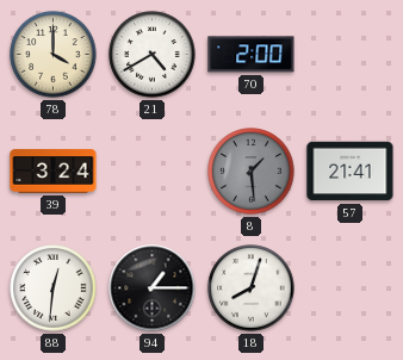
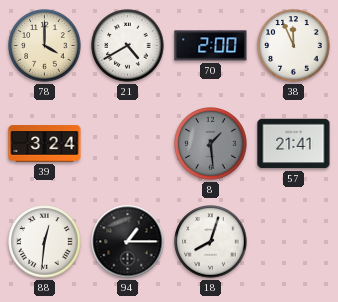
38: none -> 11:56 (294, 46)
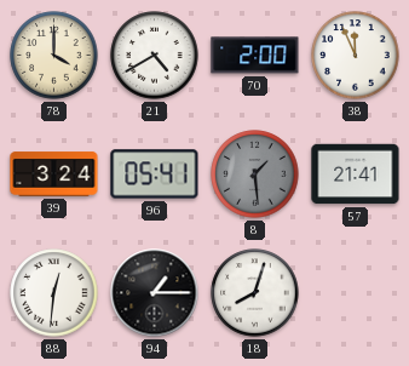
96: none -> 05:41 (155, 175)
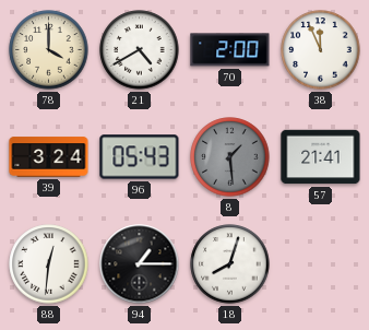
96: 05:41 -> 05:43 (140, 157)
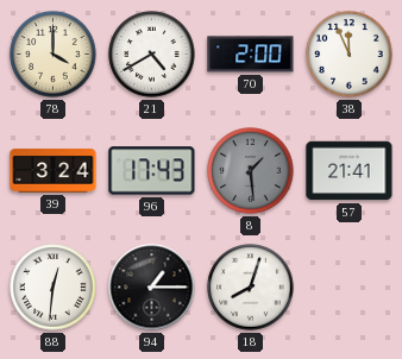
96: 05:43 -> 17:43 (152, 171)
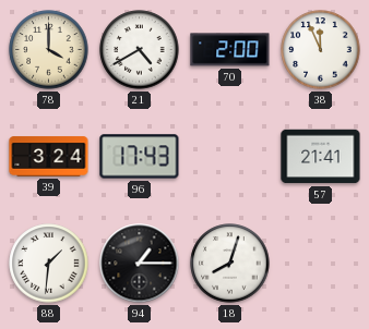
8: 1:29 -> none (251, 171)
88: 12:31 -> 1:31 (49, 264)
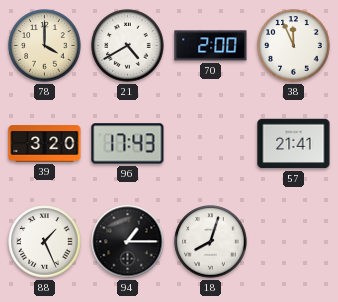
39: 3:24 -> 3:20 (45, 144)
88: 1:31 -> 1:26 (45, 242)
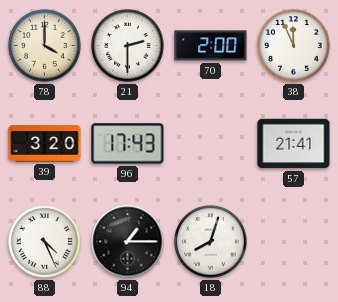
21: 4:40 -> 2:30 (128, 46)
88: 1:26 -> 4:26 (45, 242)
